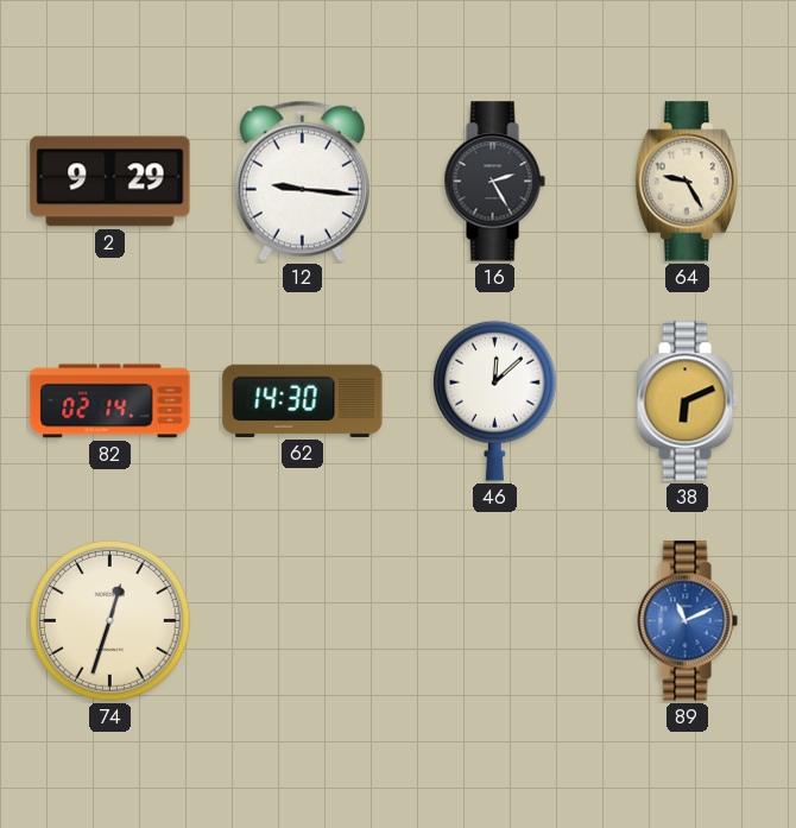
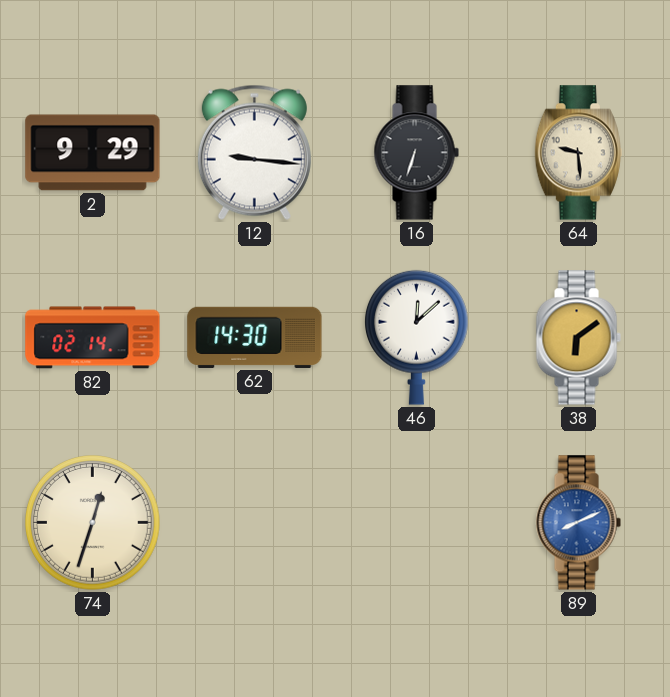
16: 2:25 -> 6:33 (416, 153)
64: 9:25 -> 9:29 (578, 153)
38: 6:11 -> 6:09 (578, 338)
89: 11:11 -> 8:11 (578, 523)
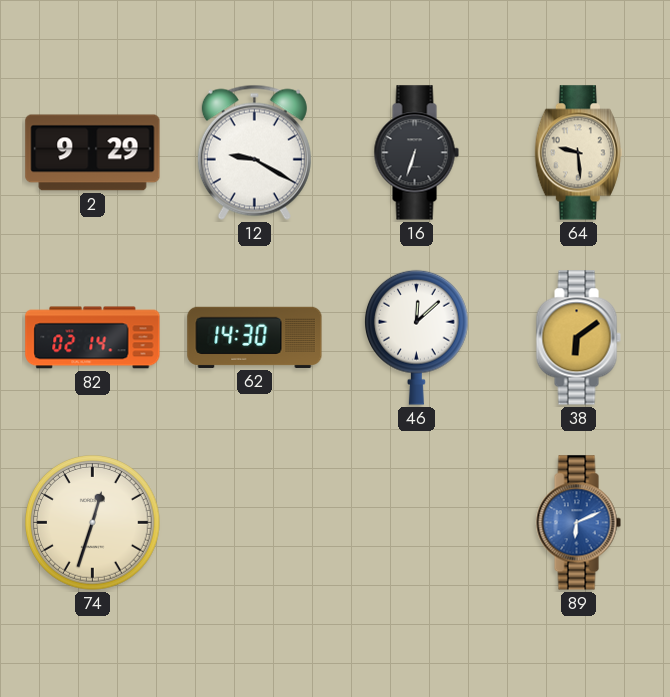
12: 9:16 -> 9:20 (254, 152)
89: 8:11 -> 6:11 (578, 523)
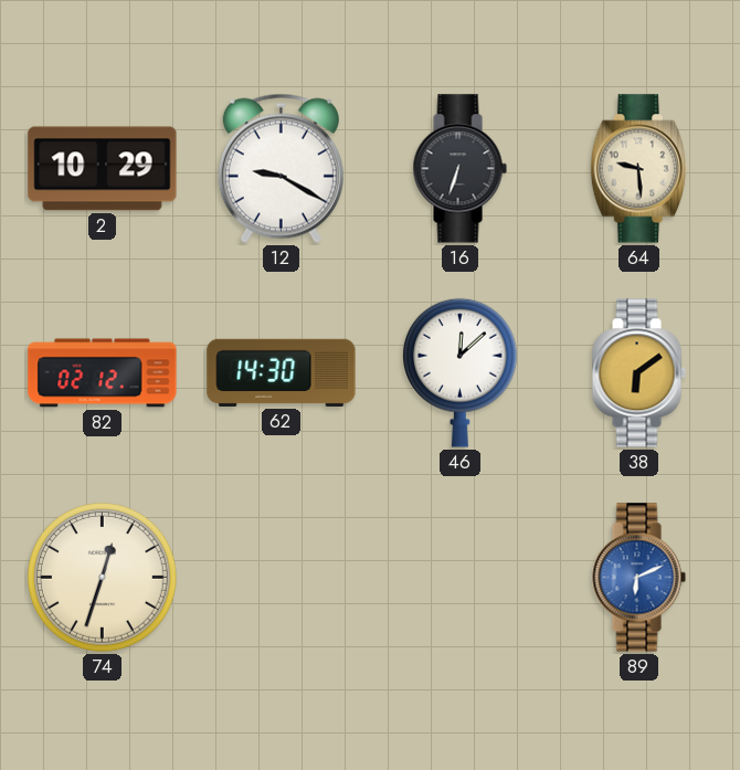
2: 9:29 -> 10:29 (103, 169)
82: 02:14 -> 02:12 (103, 373)
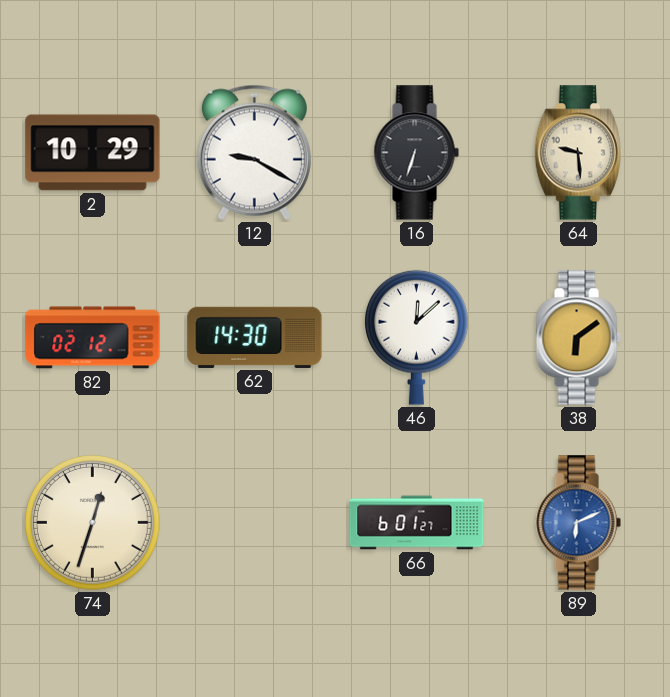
66: none -> 6:01 (417, 523)
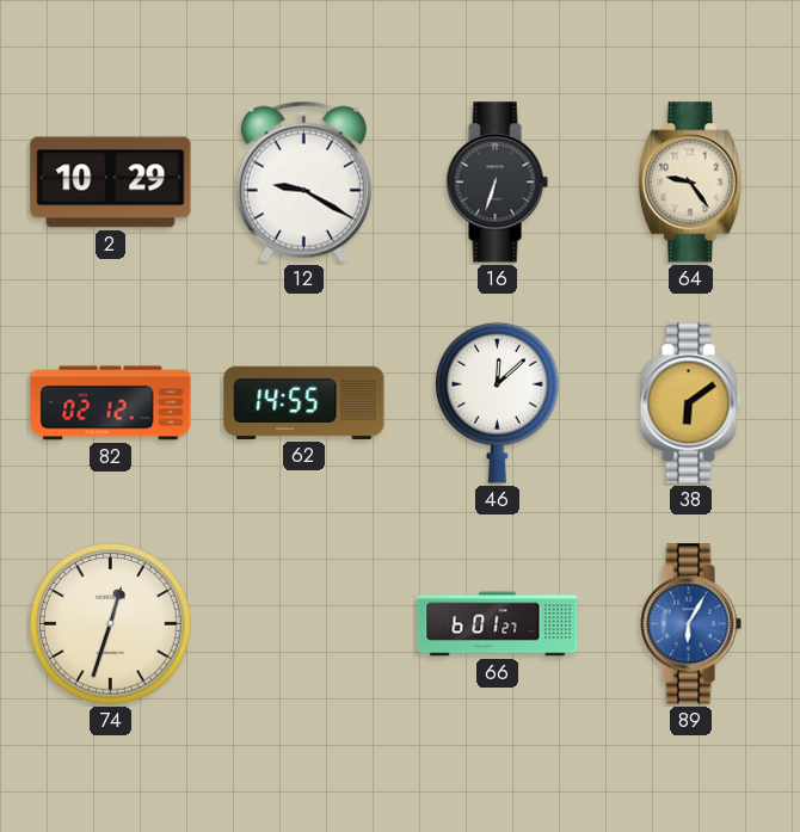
64: 9:29 -> 9:24 (690, 183)
62: 14:30 -> 14:55 (304, 402)
89: 6:11 -> 6:05 (690, 624)
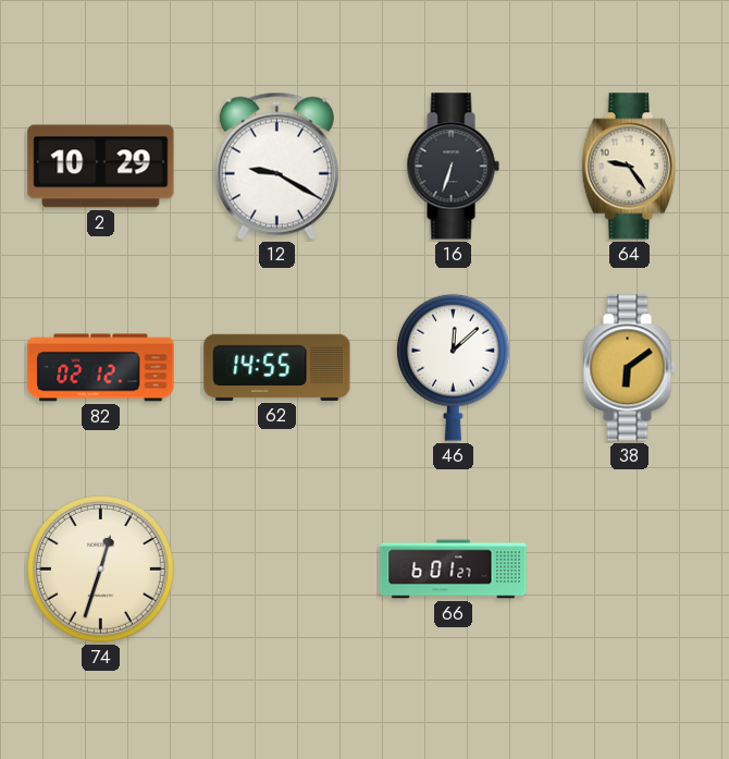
89: 6:05 -> none (690, 624)
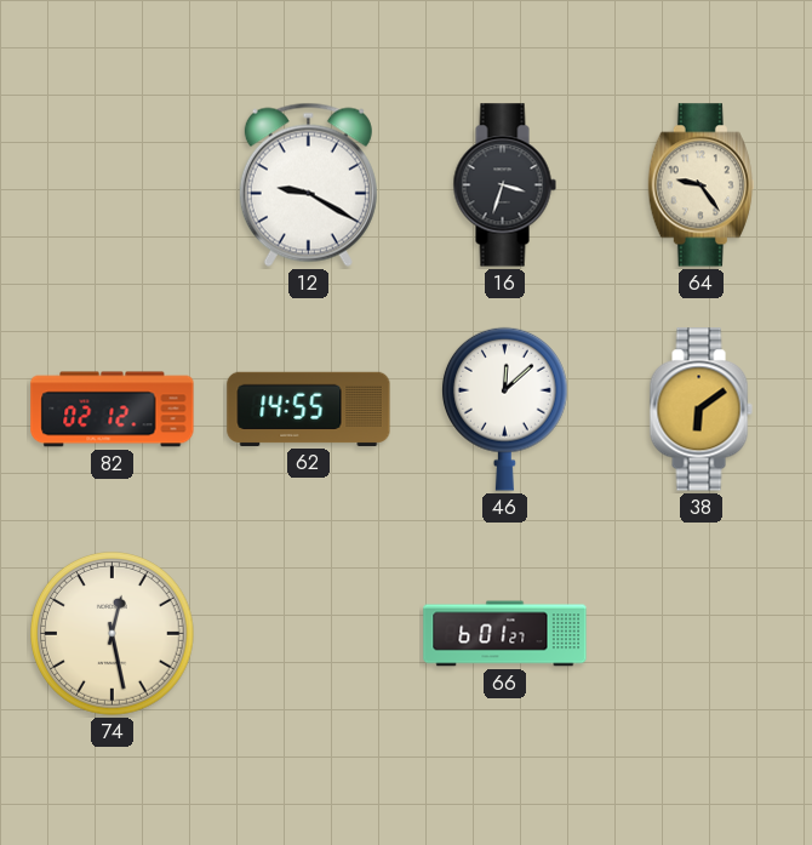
2: 10:29 -> none (101, 167)
16: 6:33 -> 3:33 (504, 185)
74: 12:33 -> 12:28 (113, 634)
